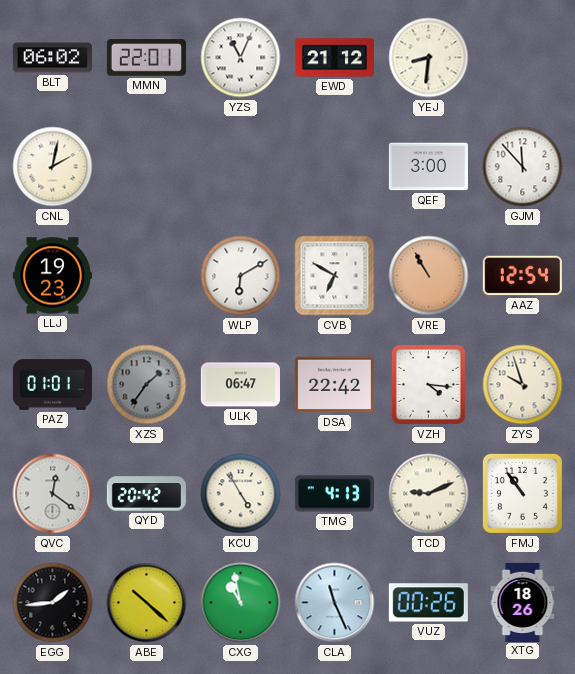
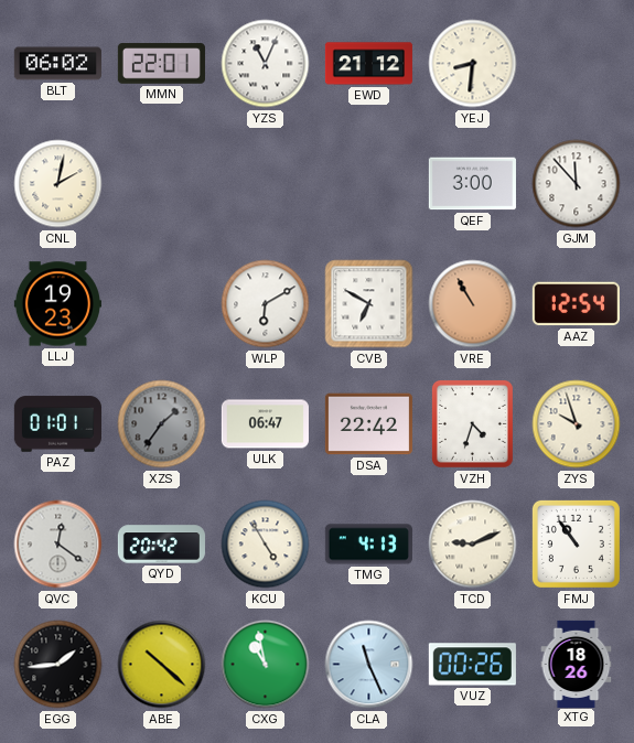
VZH: 4:16 -> 4:33 (472, 423)
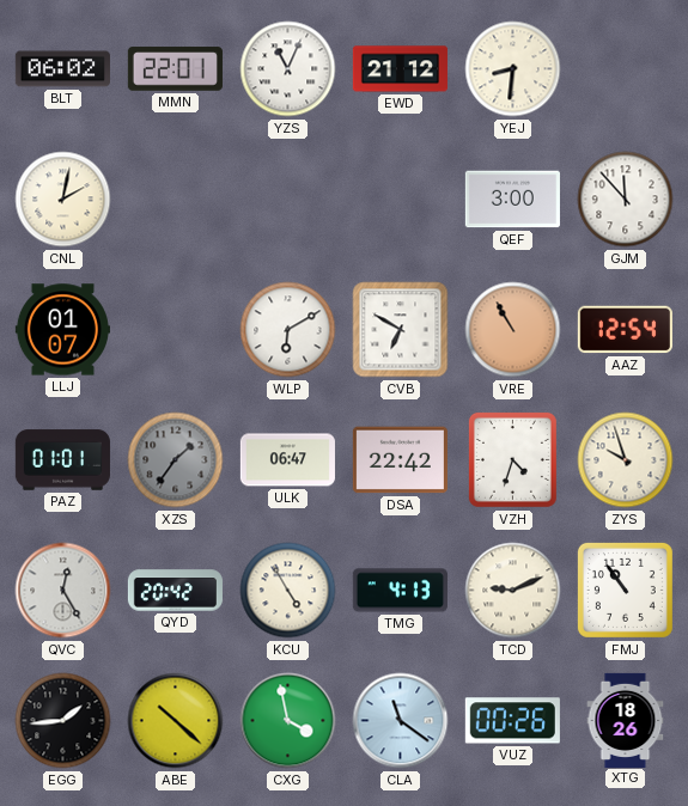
LLJ: 19:23 -> 01:07 (62, 330)
QVC: 12:21 -> 12:25 (63, 591)
CXG: 10:58 -> 3:58 (288, 721)
CLA: 11:26 -> 11:21 (401, 721)
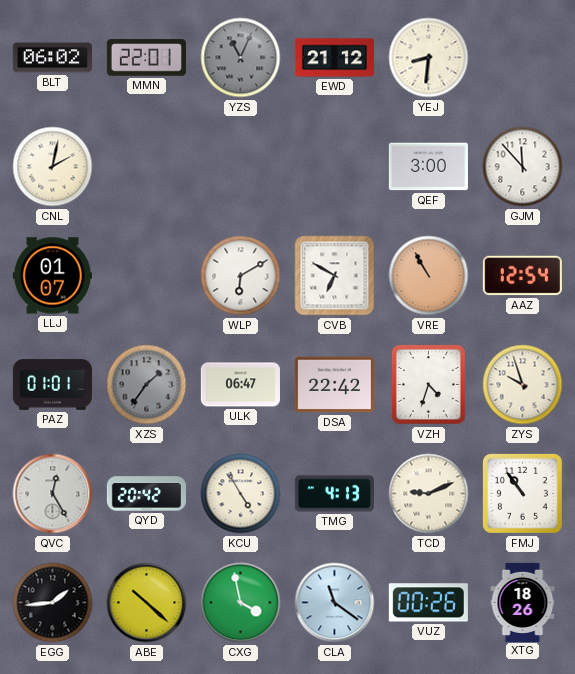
YZS dial: white -> grey (241, 58)
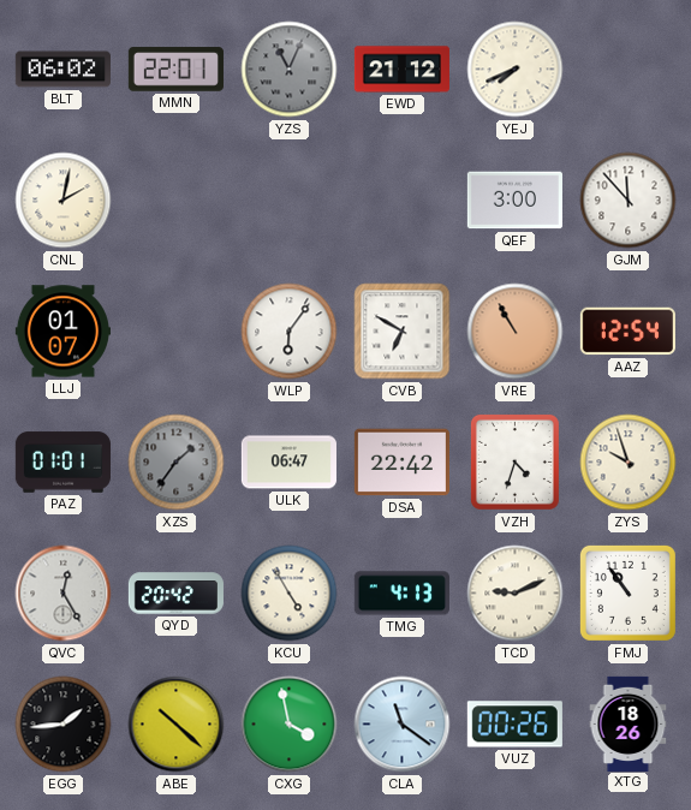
YEJ: 8:31 -> 7:41 (516, 70)
WLP: 6:10 -> 6:06 (290, 332)
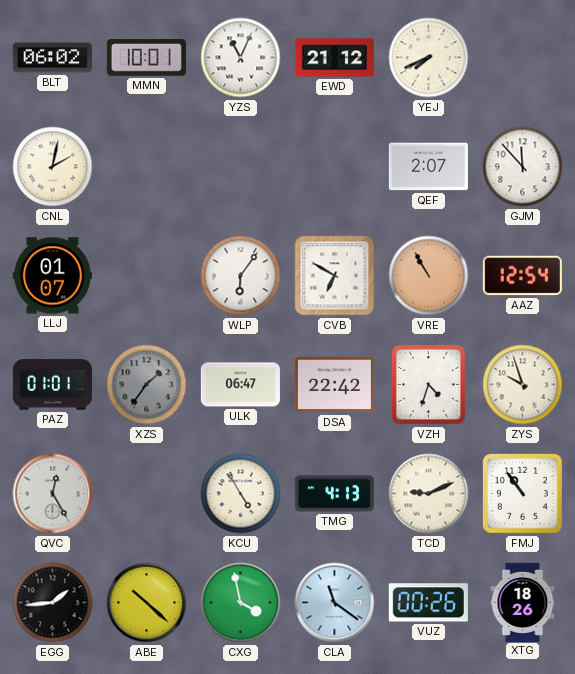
MMN: 22:01 -> 10:01 (146, 58)
YZS dial: grey -> white (241, 58)
QEF: 3:00 -> 2:07 (428, 167)
QYD: 20:42 -> none (175, 594)
